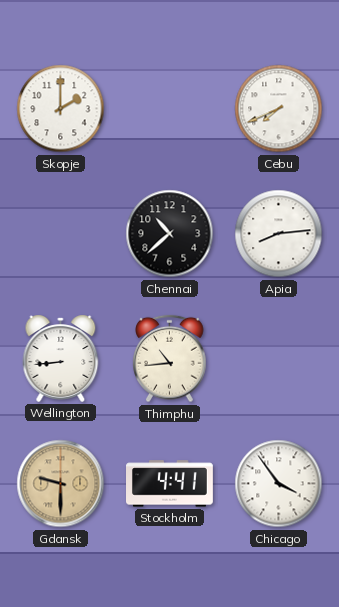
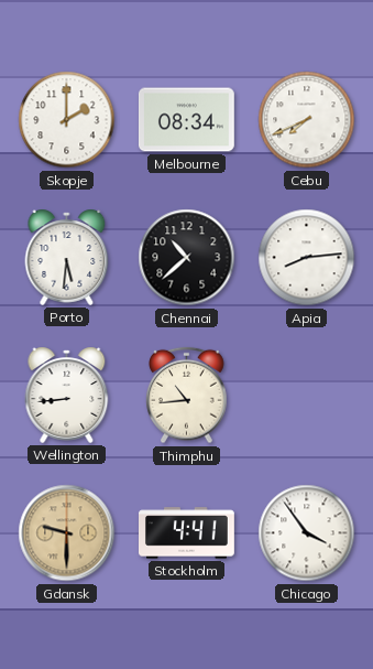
Melbourne: none -> 08:34 (187, 120)
Porto: none -> 5:31 (67, 257)
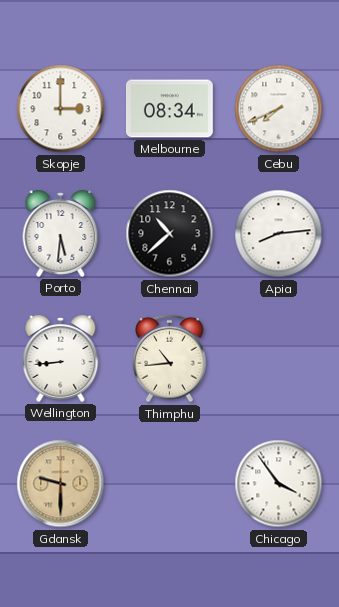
Skopje: 2:00 -> 3:00 (61, 109)
Stockholm: 4:41 -> none (187, 533)
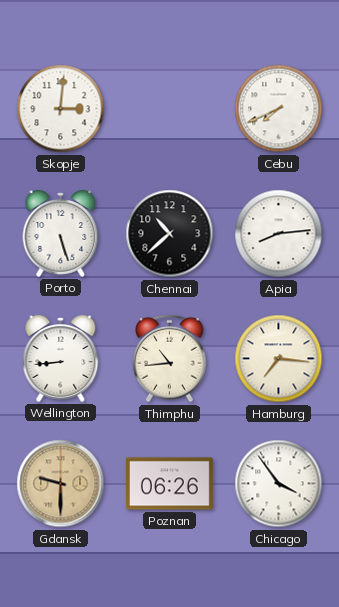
Skopje: 3:00 -> 3:01 (61, 109)
Melbourne: 08:34 -> none (170, 109)
Porto: 5:31 -> 5:27 (61, 233)
Hamburg: none -> 7:16 (279, 359)
Poznan: none -> 06:26 (169, 484)
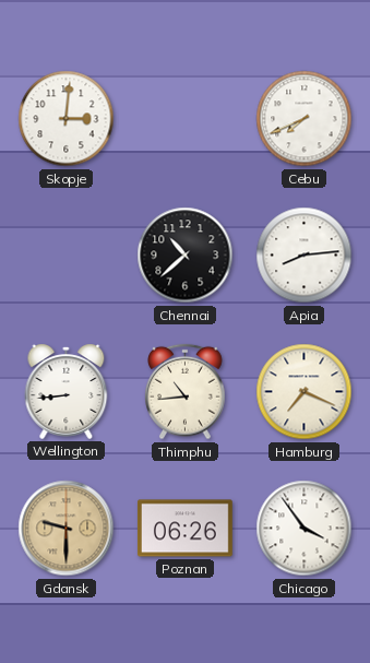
Porto: 5:27 -> none (61, 233)
Hamburg: 7:16 -> 7:19 (305, 392)
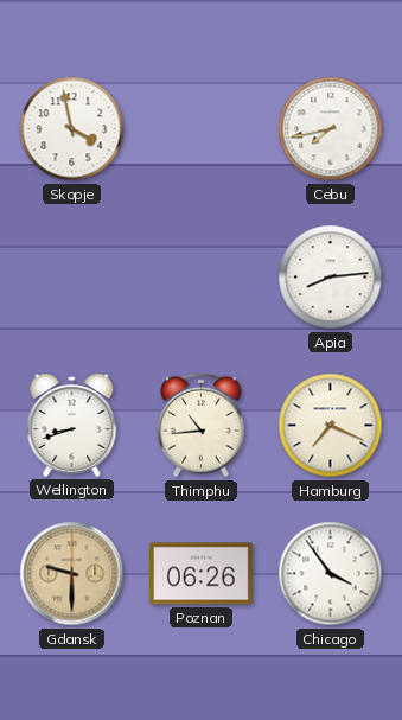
Skopje: 3:01 -> 3:58 (72, 129)
Cebu: 7:41 -> 7:43 (331, 129)
Chennai: 10:38 -> none (186, 256)
Wellington: 8:44 -> 8:42 (72, 425)
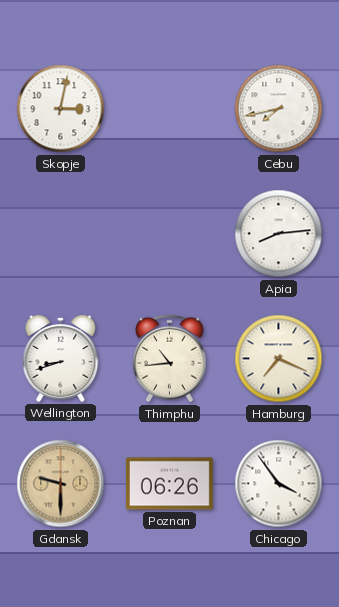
Skopje: 3:58 -> 3:02 (61, 109)
